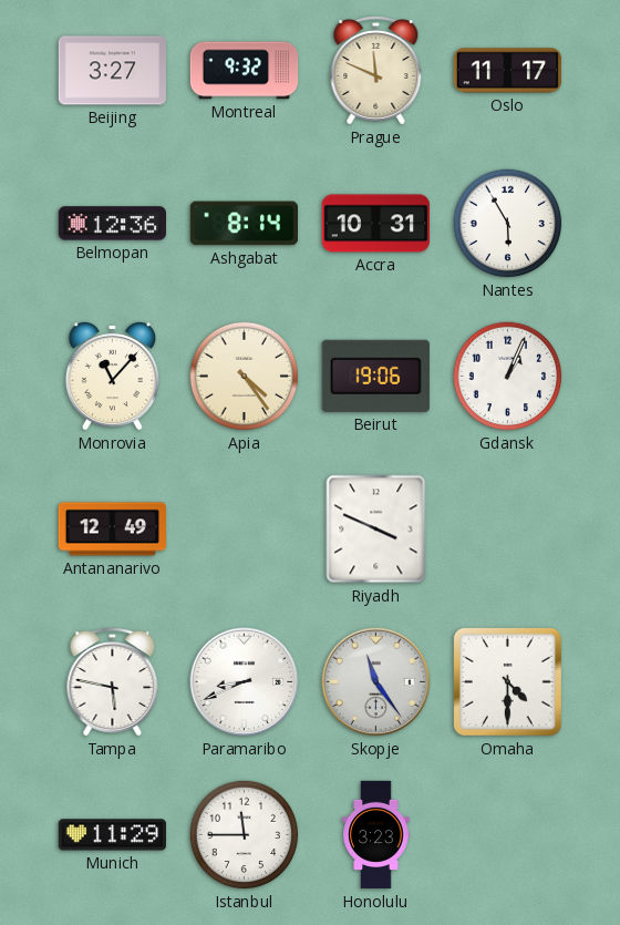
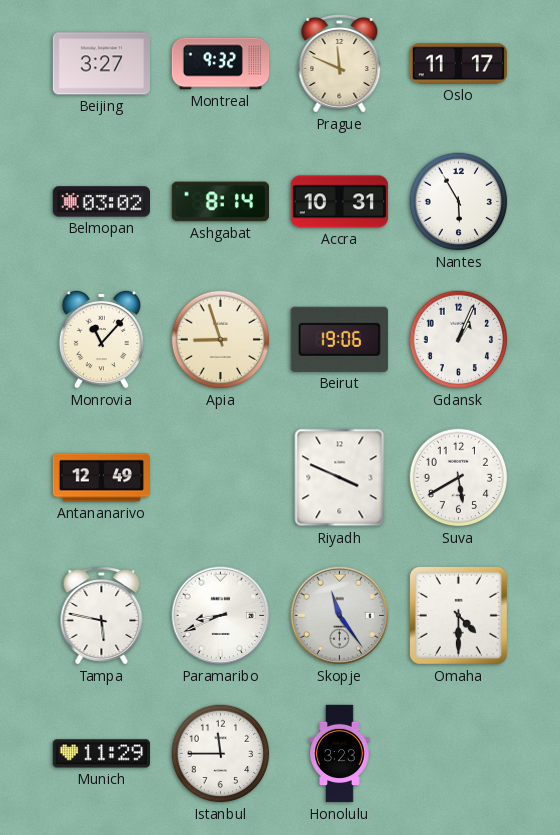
Belmopan: 12:36 -> 03:02 (101, 202)
Apia: 4:24 -> 8:57 (221, 340)
Suva: none -> 5:40 (459, 478)
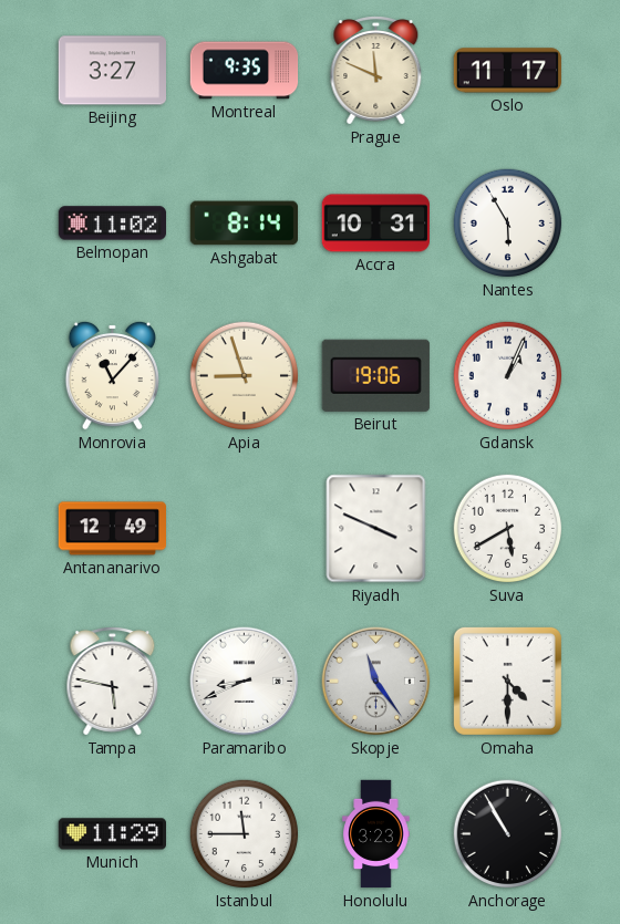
Montreal: 9:32 -> 9:35 (245, 71)
Belmopan: 03:02 -> 11:02 (112, 224)
Anchorage: none -> 10:55 (508, 834)
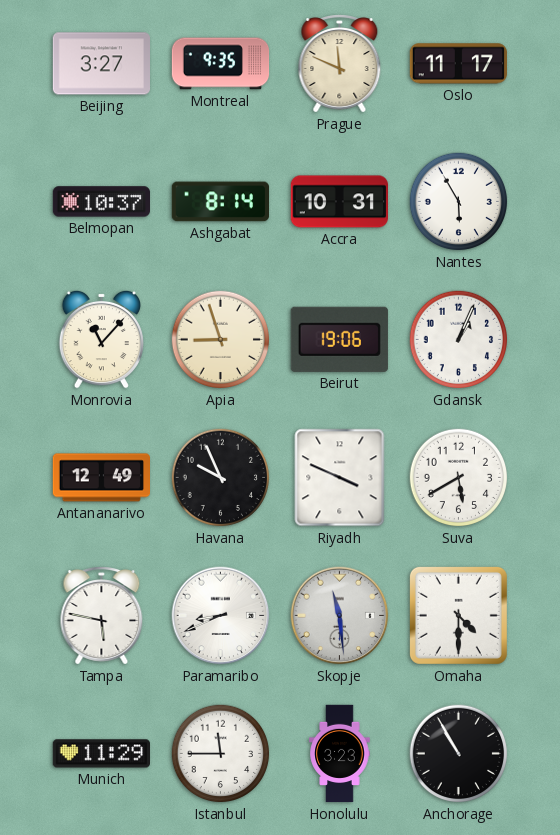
Belmopan: 11:02 -> 10:37 (101, 202)
Havana: none -> 9:56 (221, 478)
Skopje: 11:24 -> 11:29 (340, 616)
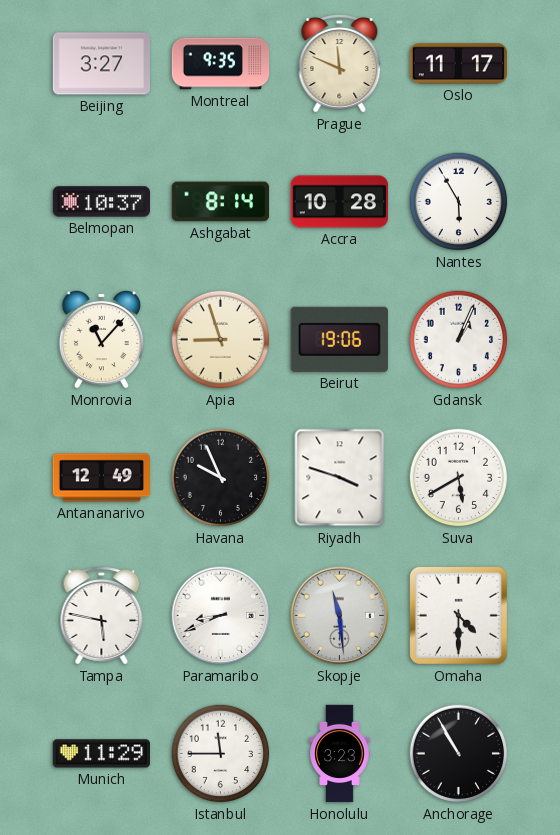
Accra: 10:31 -> 10:28 (339, 202)
Riyadh: 3:49 -> 3:48 (340, 478)
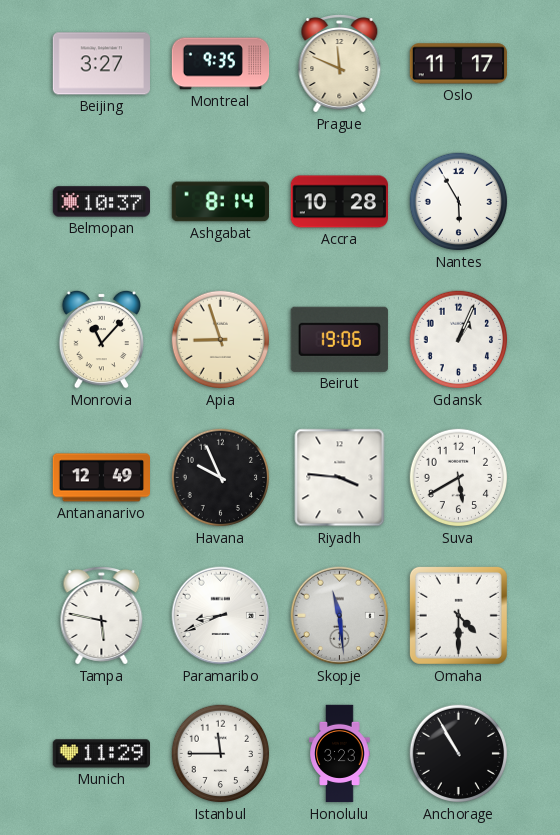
Riyadh: 3:48 -> 3:46 (340, 478)
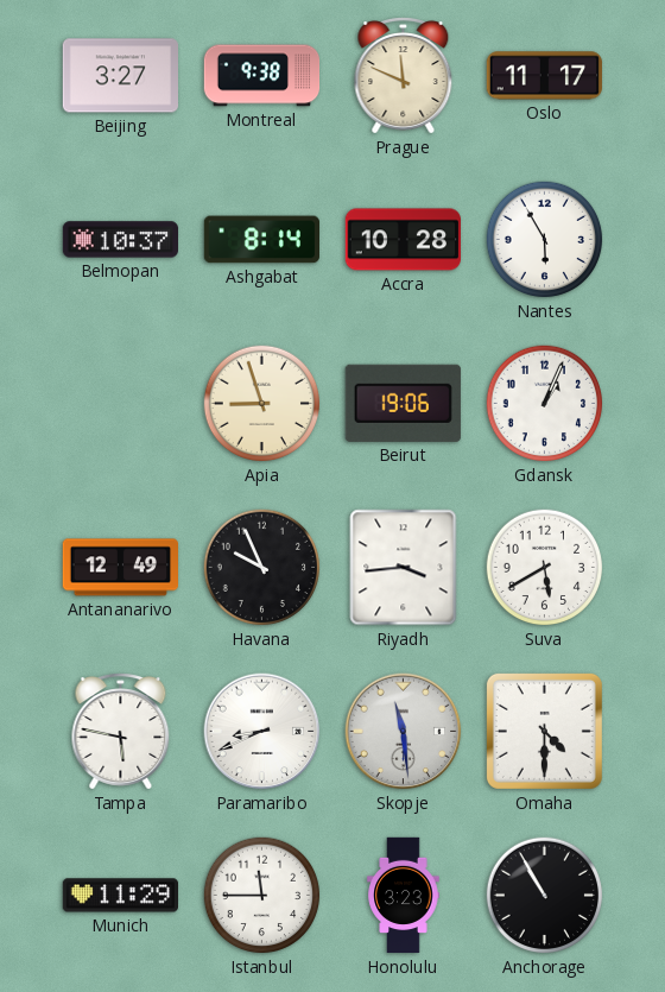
Montreal: 9:35 -> 9:38 (262, 76)
Monrovia: 11:07 -> none (101, 339)
Riyadh: 3:46 -> 3:44 (404, 568)
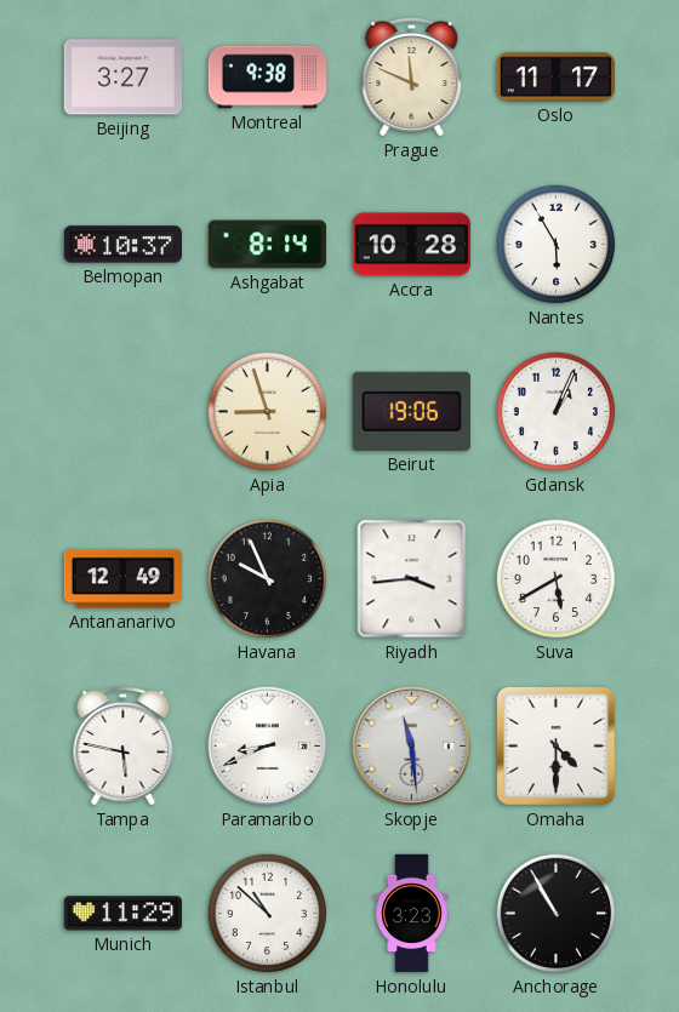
Istanbul: 11:45 -> 10:52 (268, 914)
